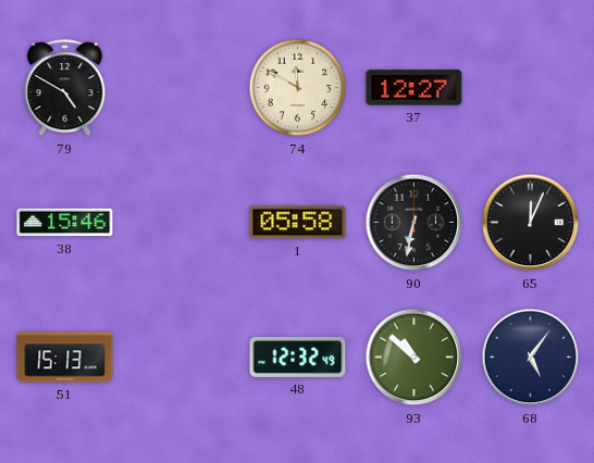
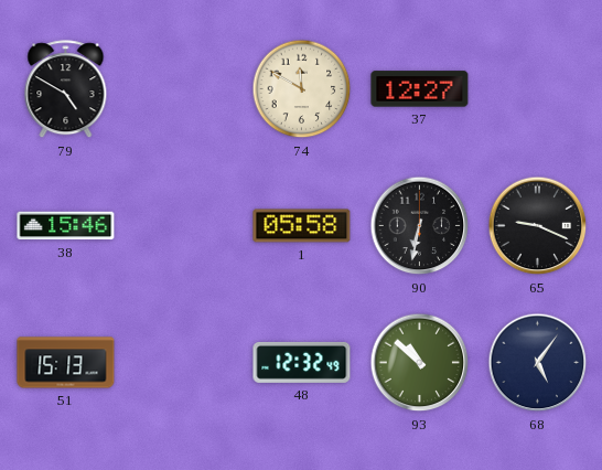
65: 12:04 -> 9:19 (538, 226)
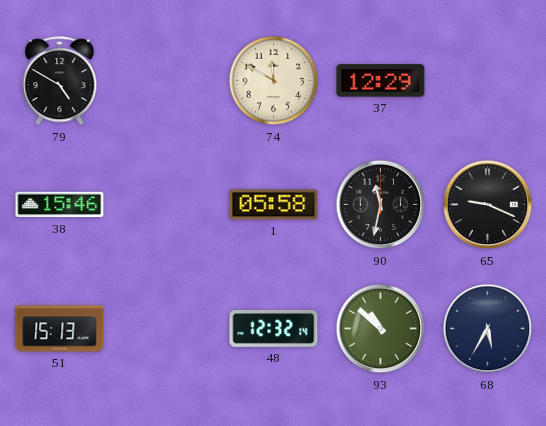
37: 12:27 -> 12:29 (381, 81)
90: 6:32 -> 11:32 (381, 205)
48: 12:32:49 -> 12:32:14 (274, 328)
68: 5:06 -> 5:35 (488, 329)
